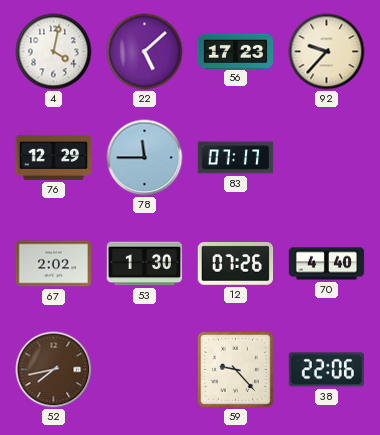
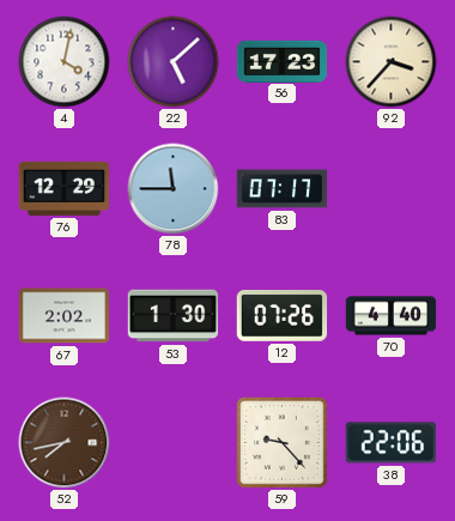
92: 9:37 -> 3:37 (392, 62)
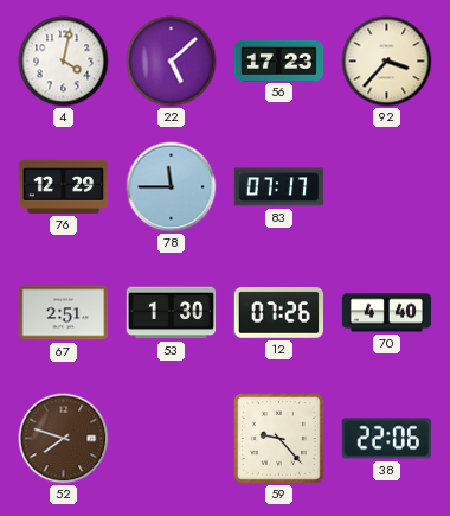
67: 2:02 -> 2:51 (64, 313)
52: 7:43 -> 7:48 (64, 439)
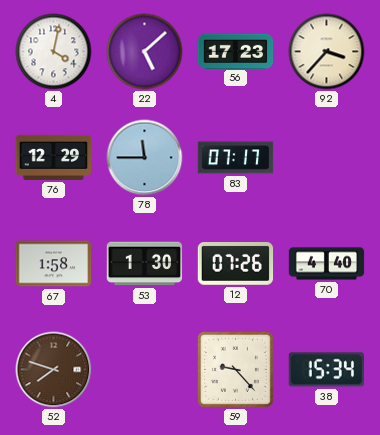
67: 2:51 -> 1:58 (54, 264)
38: 22:06 -> 15:34 (326, 370)
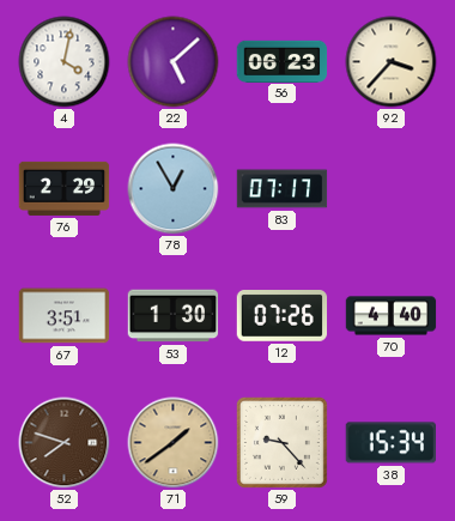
56: 17:23 -> 06:23 (283, 61)
76: 12:29 -> 2:29 (65, 188)
78: 11:45 -> 12:55 (174, 189)
67: 1:58 -> 3:51 (65, 316)
71: none -> 1:39 (174, 443)
